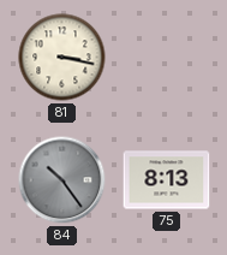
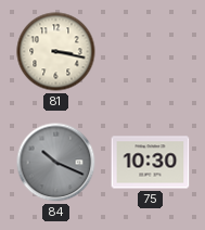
84: 10:24 -> 10:19 (56, 163)
75: 8:13 -> 10:30 (151, 163)
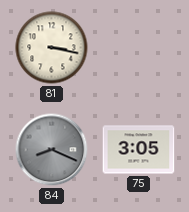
84: 10:19 -> 8:19 (52, 150)
75: 10:30 -> 3:05 (139, 150)
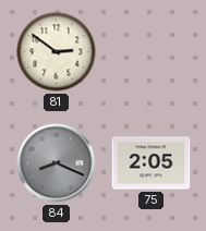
81: 3:17 -> 2:51 (57, 52)
75: 3:05 -> 2:05 (152, 163)
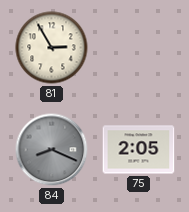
81: 2:51 -> 2:55 (52, 48)
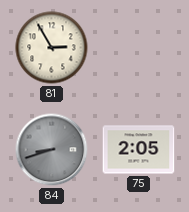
84: 8:19 -> 8:42 (52, 150)
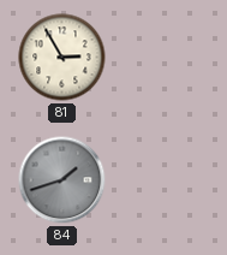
84: 8:42 -> 1:42 (62, 180)
75: 2:05 -> none (139, 150)
